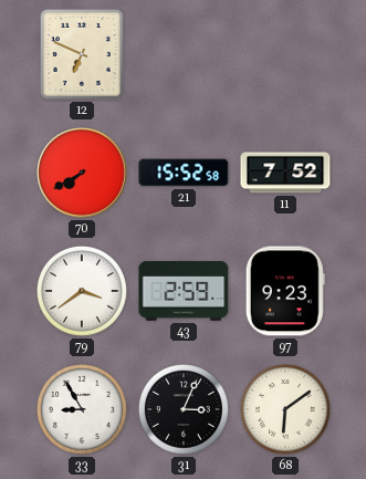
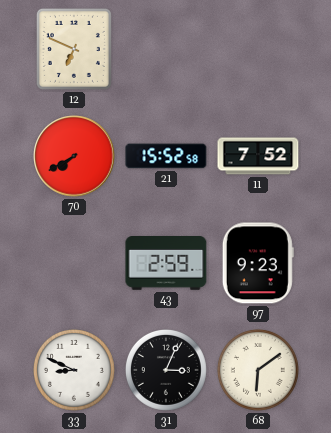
79: 3:39 -> none (82, 291)
33: 8:55 -> 8:49 (74, 370)
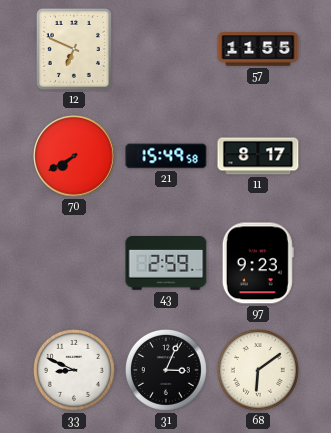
57: none -> 11:55 (258, 49)
21: 15:52 -> 15:49 (166, 156)
11: 7:52 -> 8:17 (258, 156)
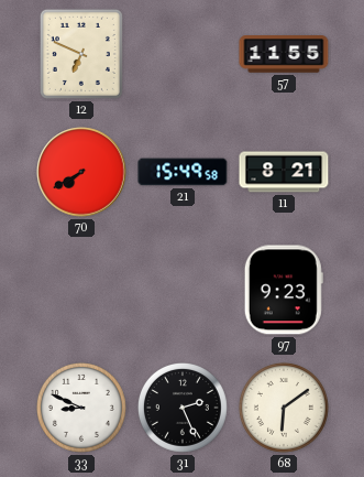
11: 8:17 -> 8:21 (284, 172)
43: 2:59 -> none (166, 263)
31: 3:04 -> 2:26 (183, 408)
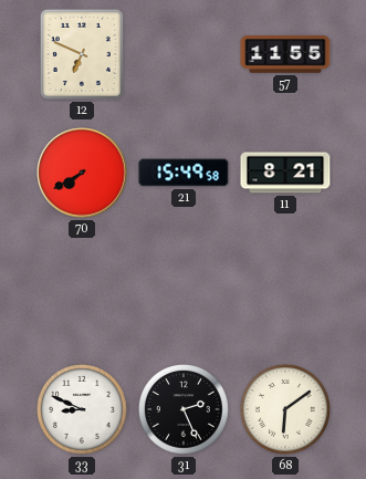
97: 9:23 -> none (284, 290)
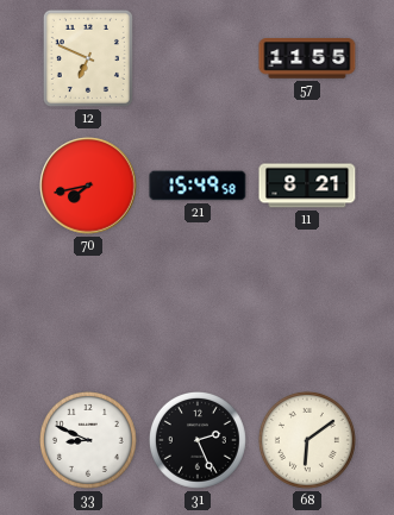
70: 7:40 -> 7:43 (88, 186)
